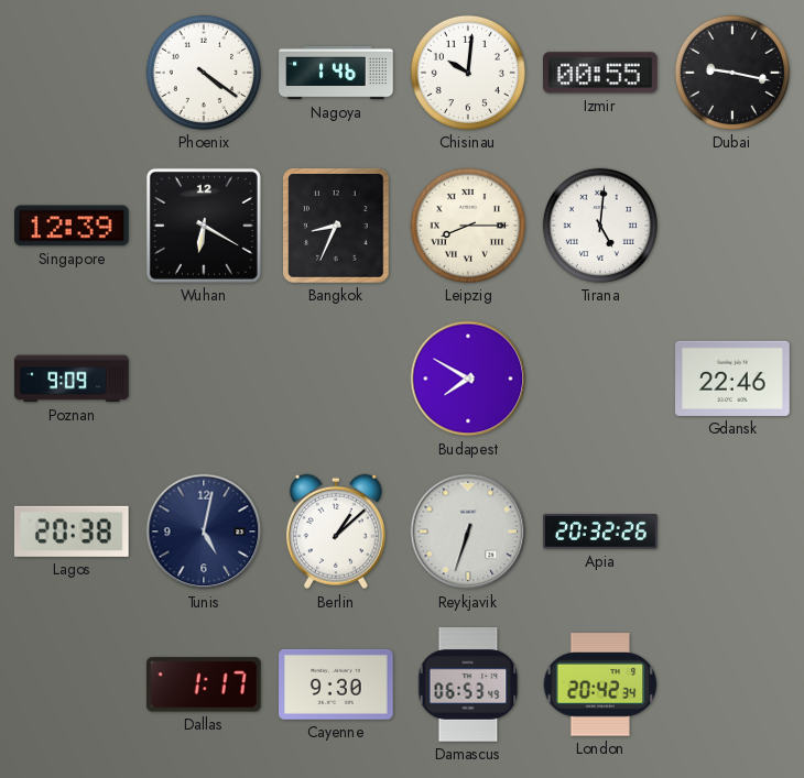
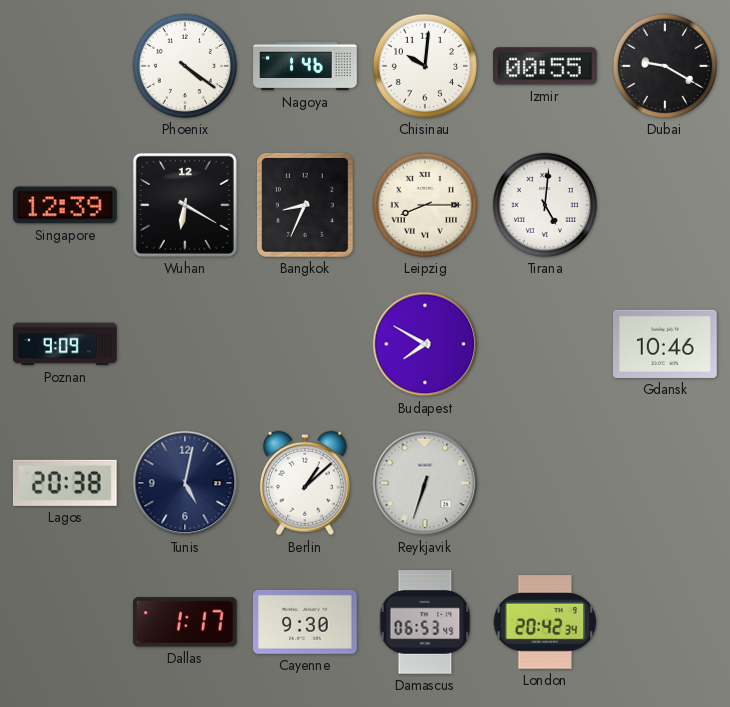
Dubai: 9:17 -> 9:20 (665, 66)
Gdansk: 22:46 -> 10:46 (665, 344)
Apia: 20:32 -> none (600, 532)
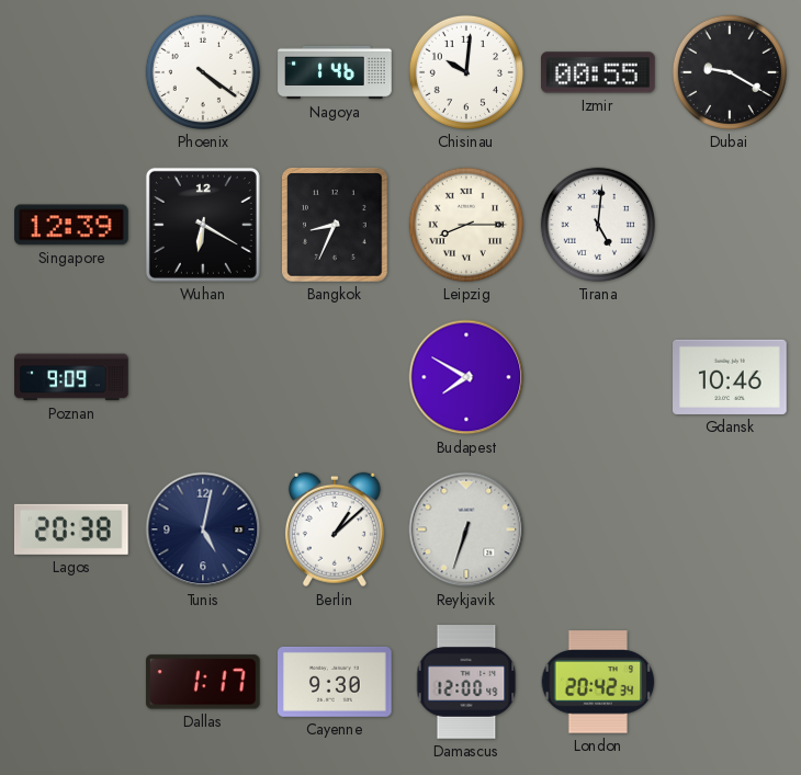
Damascus: 06:53 -> 12:00 (466, 682)
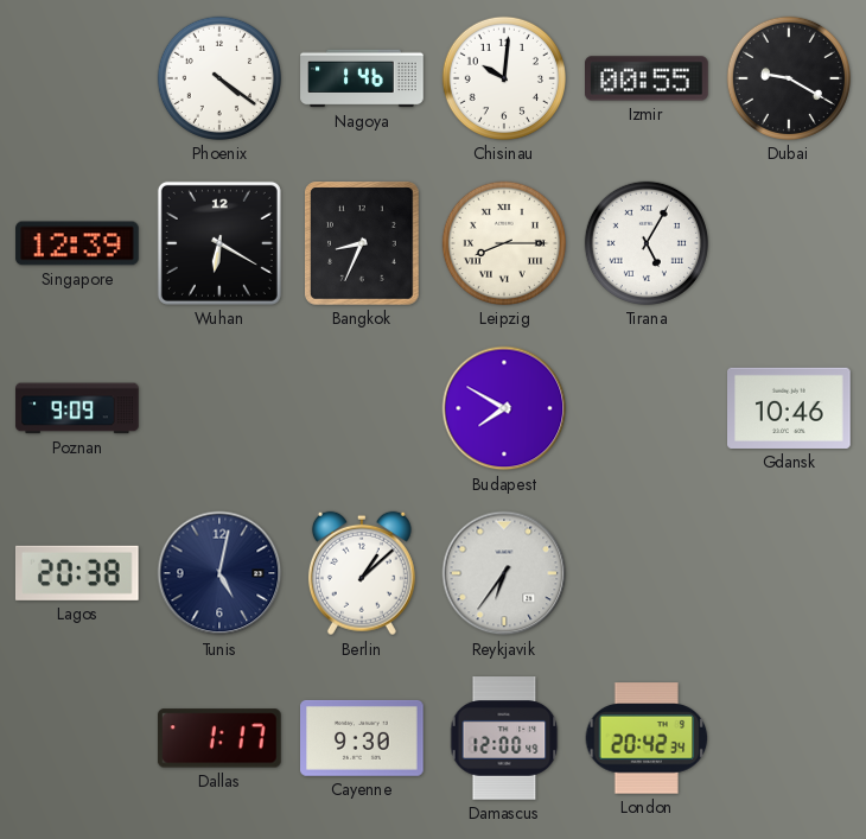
Tirana: 5:01 -> 5:05 (647, 243)
Reykjavik: 6:33 -> 6:36 (504, 573)
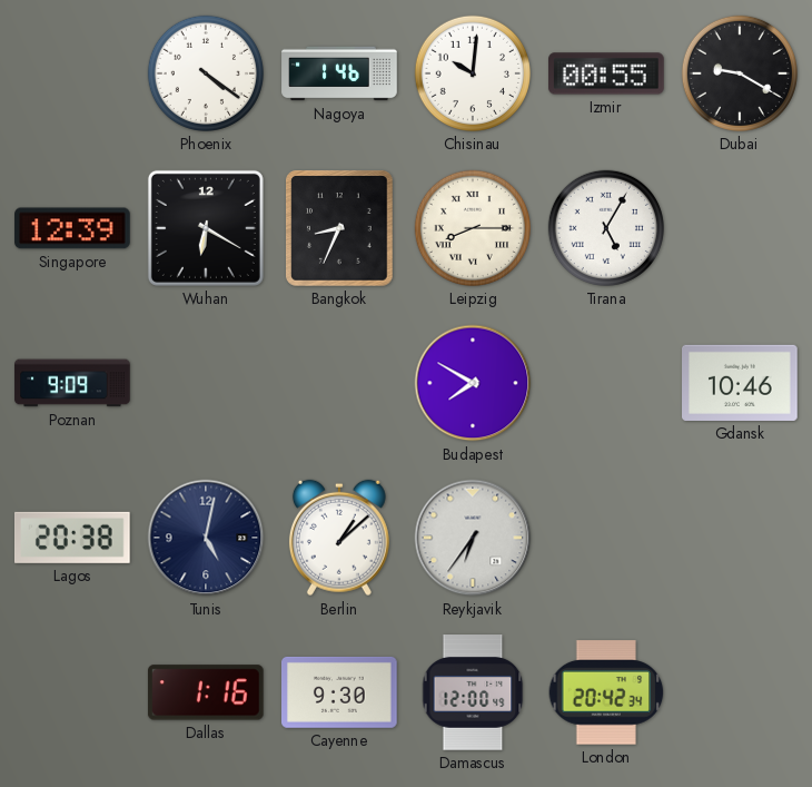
Dallas: 1:17 -> 1:16 (206, 692)
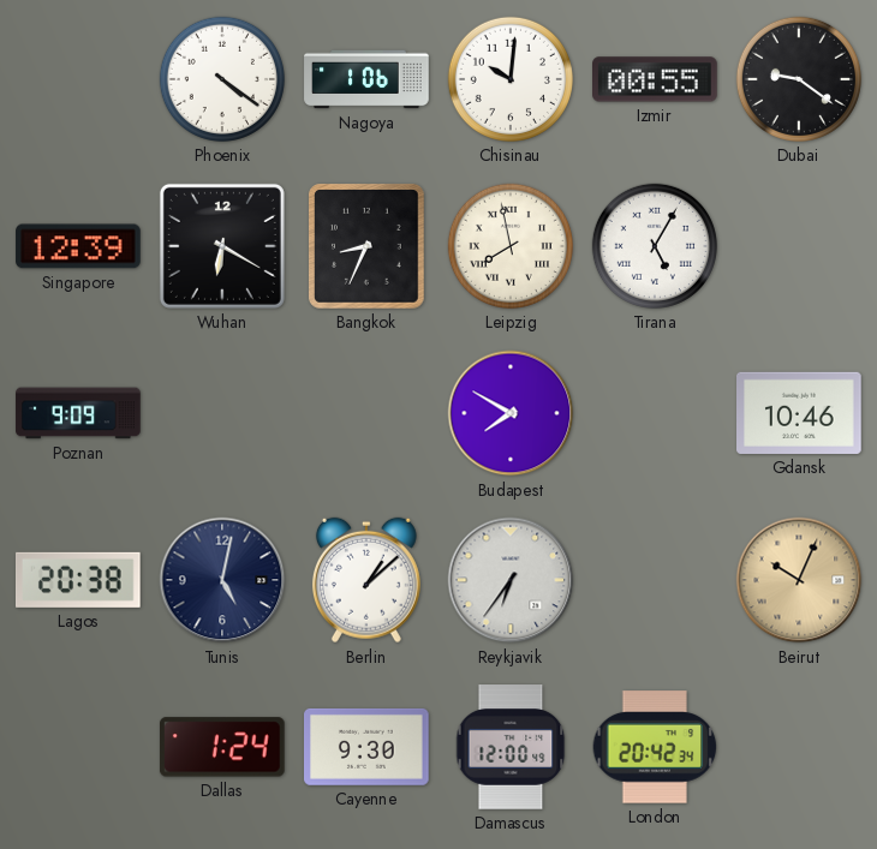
Nagoya: 1:46 -> 1:06 (366, 79)
Dubai: 9:20 -> 9:21 (799, 79)
Leipzig: 8:15 -> 7:58 (511, 246)
Beirut: none -> 10:04 (799, 580)
Dallas: 1:16 -> 1:24 (222, 747)
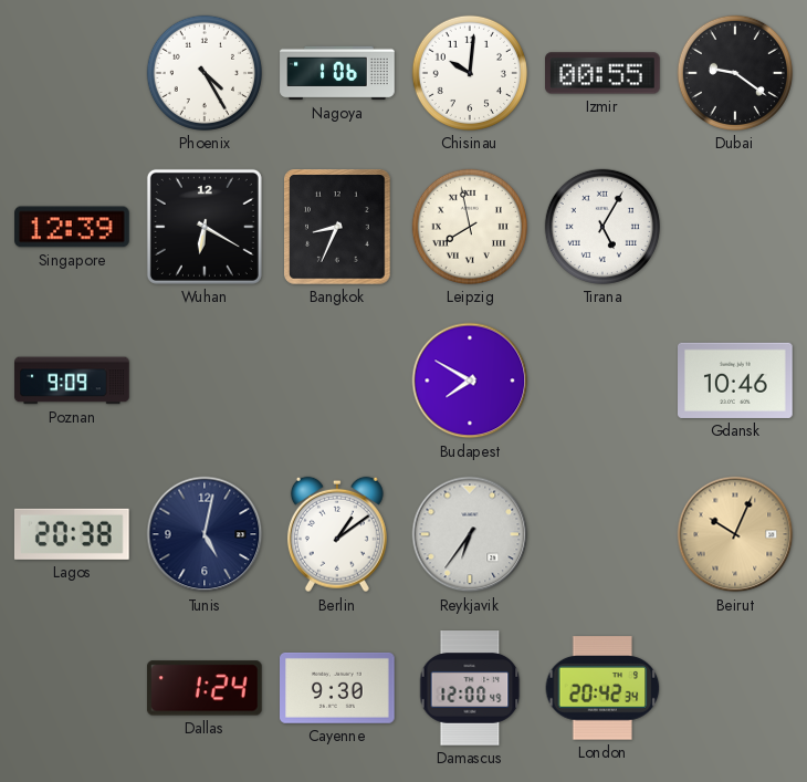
Phoenix: 4:21 -> 4:25 (205, 73)
Berlin: 1:08 -> 1:09 (337, 534)
